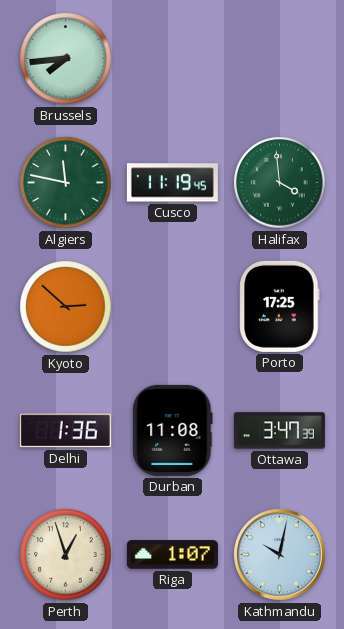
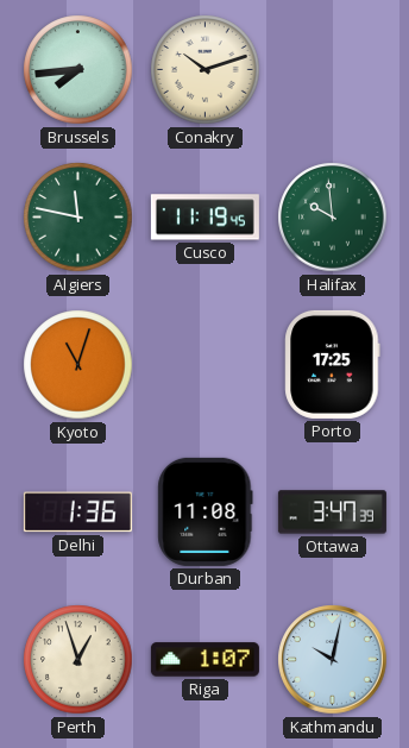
Conakry: none -> 10:12 (206, 70)
Halifax: 3:59 -> 9:59 (333, 218)
Kyoto: 2:52 -> 11:03 (78, 365)
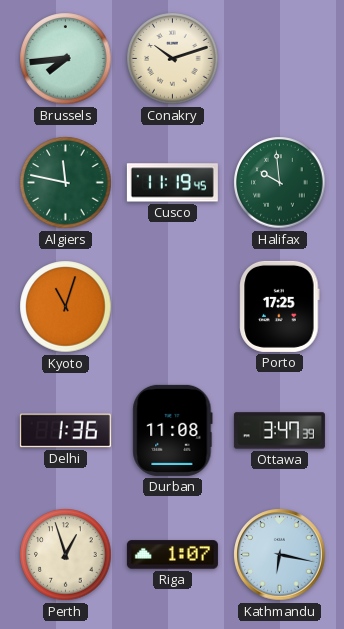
Kathmandu: 10:02 -> 6:17 (280, 555)
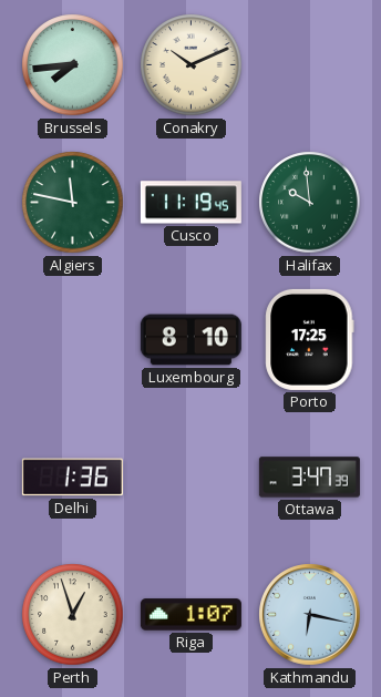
Conakry: 10:12 -> 10:11 (192, 65)
Kyoto: 11:03 -> none (66, 307)
Luxembourg: none -> 8:10 (190, 340)
Durban: 11:08 -> none (173, 430)
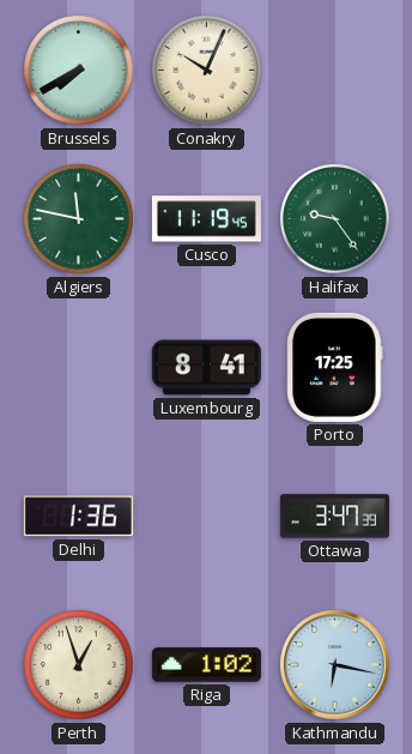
Brussels: 7:44 -> 7:40 (79, 71)
Conakry: 10:11 -> 10:04 (207, 71)
Halifax: 9:59 -> 9:24 (335, 219)
Luxembourg: 8:10 -> 8:41 (206, 368)
Riga: 1:07 -> 1:02 (206, 665)
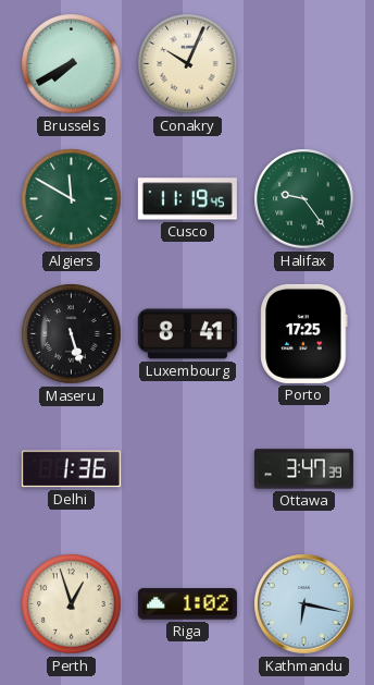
Algiers: 11:47 -> 11:50 (72, 199)
Maseru: none -> 5:27 (72, 334)
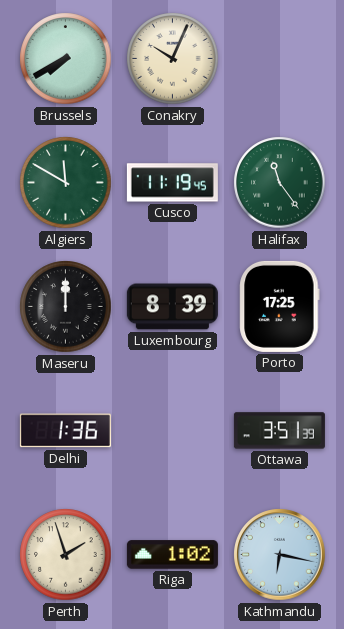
Halifax: 9:24 -> 11:24 (280, 183)
Maseru: 5:27 -> 12:00 (66, 307)
Luxembourg: 8:41 -> 8:39 (172, 307)
Ottawa: 3:47 -> 3:51 (279, 431)
Perth: 12:57 -> 1:57 (66, 555)
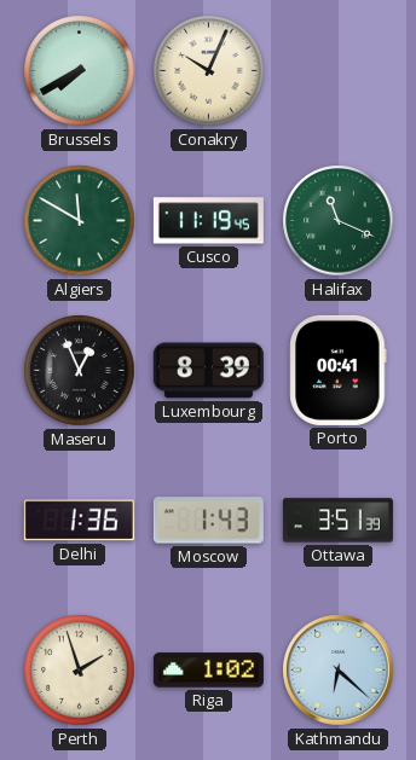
Halifax: 11:24 -> 11:19 (339, 221)
Maseru: 12:00 -> 12:56 (80, 371)
Porto: 17:25 -> 00:41 (339, 370)
Moscow: none -> 1:43 (208, 521)
Kathmandu: 6:17 -> 6:22 (339, 671)
